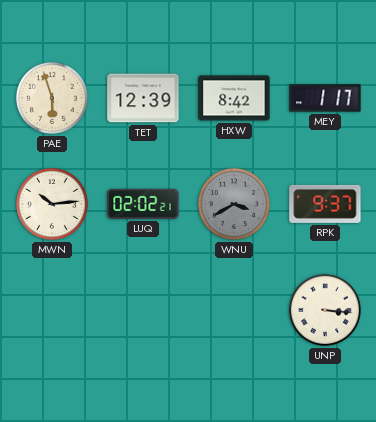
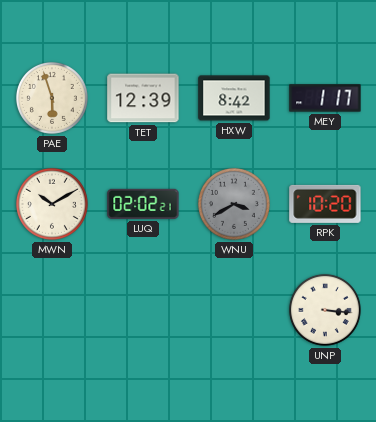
MWN: 10:14 -> 10:10 (52, 204)
RPK: 9:37 -> 10:20 (325, 204)
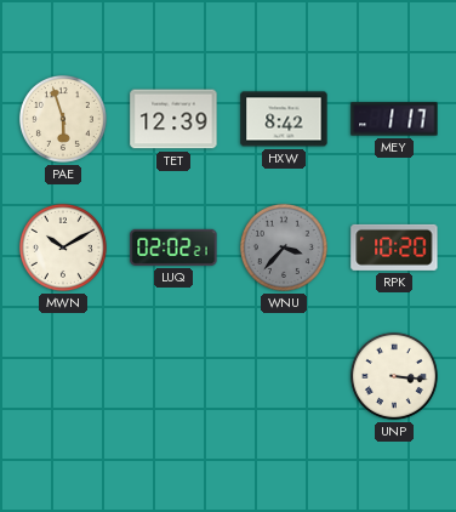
WNU: 3:40 -> 3:37 (284, 248)
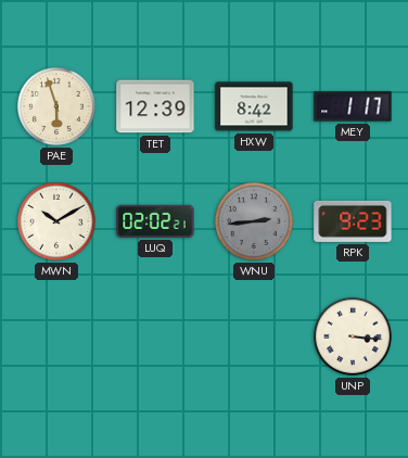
WNU: 3:37 -> 2:44 (254, 221)
RPK: 10:20 -> 9:23 (353, 221)
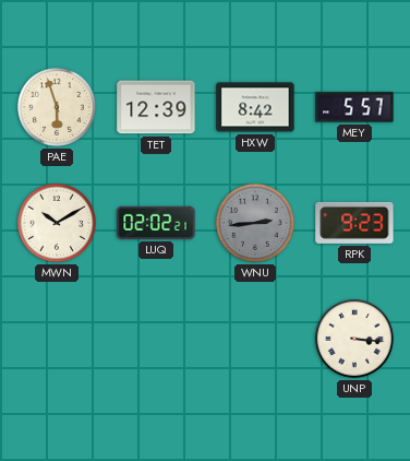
MEY: 1:17 -> 5:57 (354, 107)
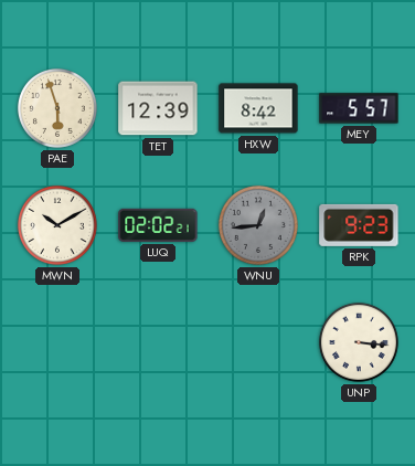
WNU: 2:44 -> 12:44 (258, 225)
